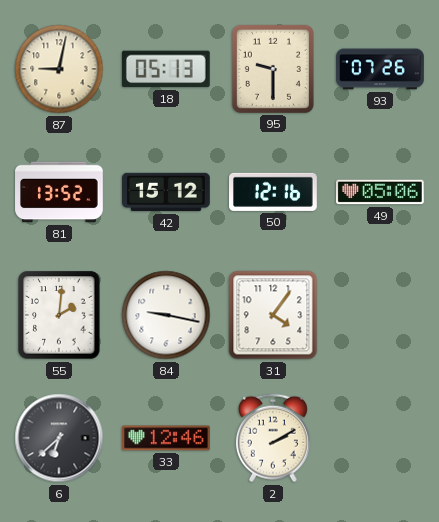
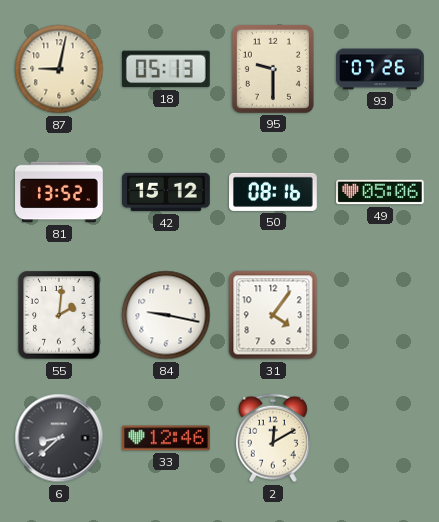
50: 12:16 -> 08:16 (274, 192)
6: 6:38 -> 8:38 (59, 438)
2: 2:10 -> 12:10 (273, 438)
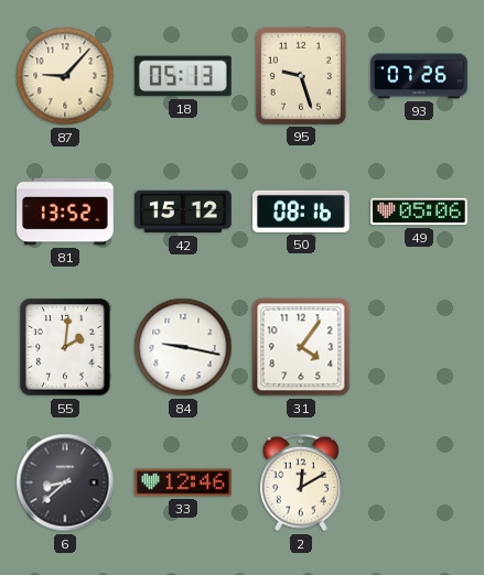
87: 9:02 -> 9:07 (65, 76)
95: 9:30 -> 9:27 (301, 76)
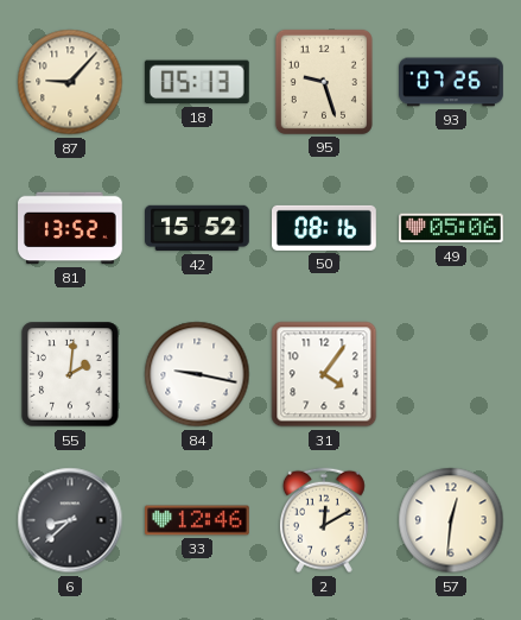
42: 15:12 -> 15:52 (198, 228)
57: none -> 12:31 (451, 520)
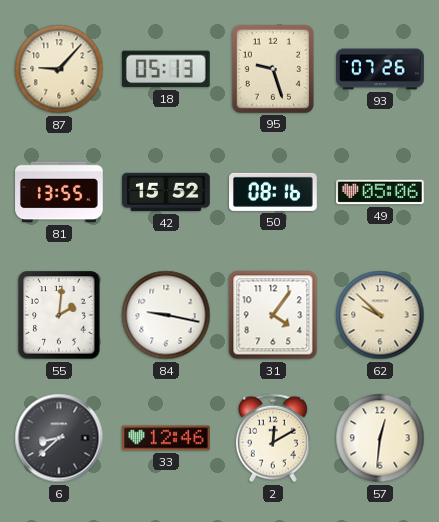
81: 13:52 -> 13:55 (59, 192)
62: none -> 9:52 (380, 315)
